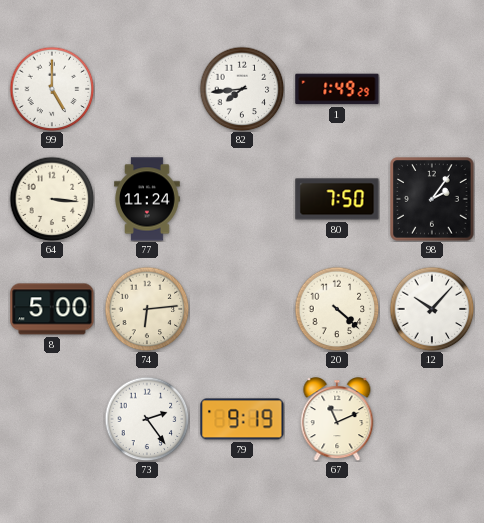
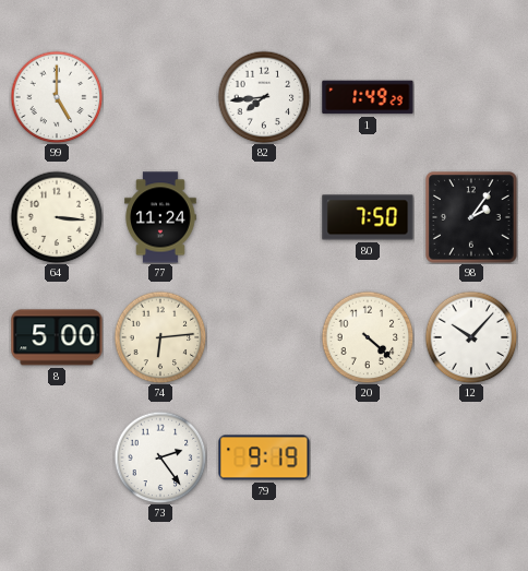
67: 11:11 -> none (337, 419)
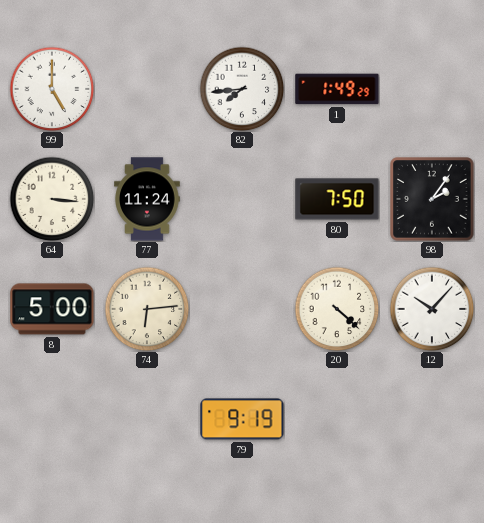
73: 2:24 -> none (160, 457)
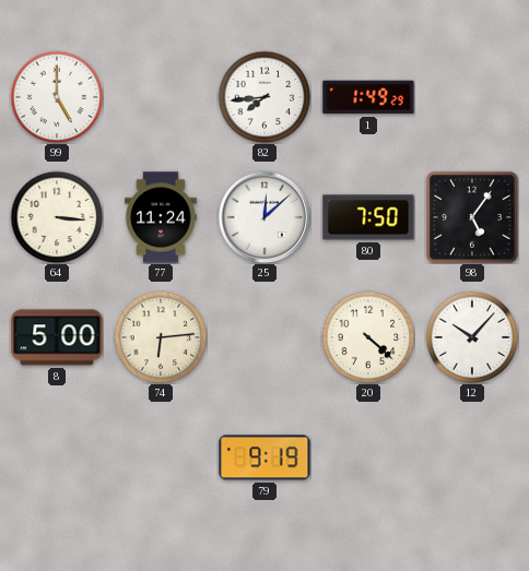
25: none -> 12:08 (264, 217)
98: 2:06 -> 5:06 (472, 217)
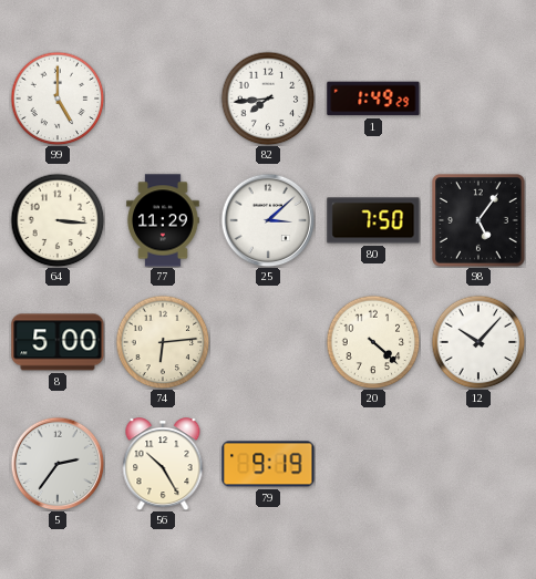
77: 11:24 -> 11:29 (163, 220)
25: 12:08 -> 3:08 (268, 220)
5: none -> 2:36 (58, 464)
56: none -> 10:25 (163, 464)
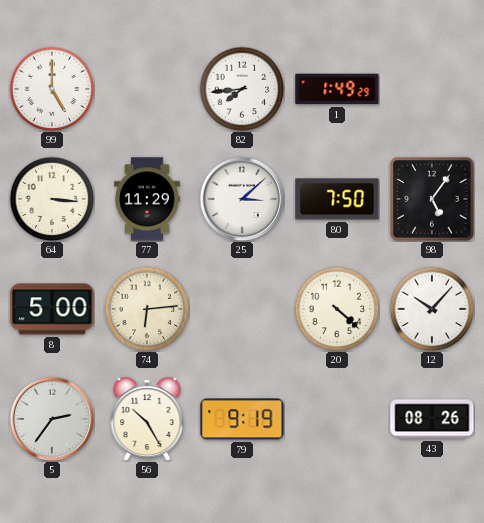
43: none -> 08:26 (432, 419)
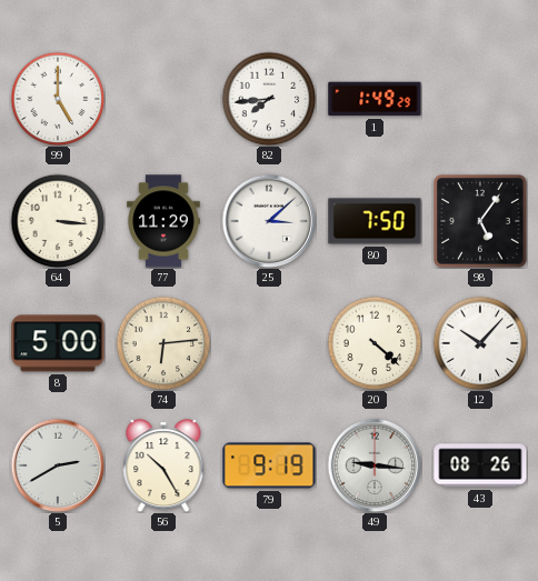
5: 2:36 -> 2:40 (58, 465)
49: none -> 9:16 (375, 465)
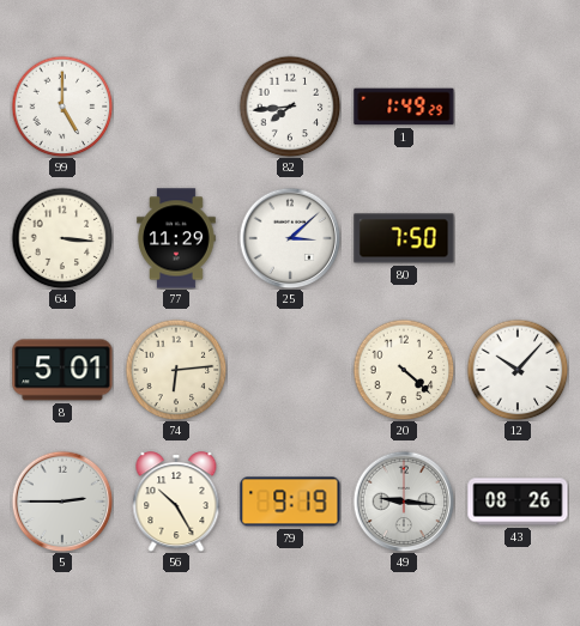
98: 5:06 -> none (480, 221)
8: 5:00 -> 5:01 (62, 370)
5: 2:40 -> 2:45 (62, 502)
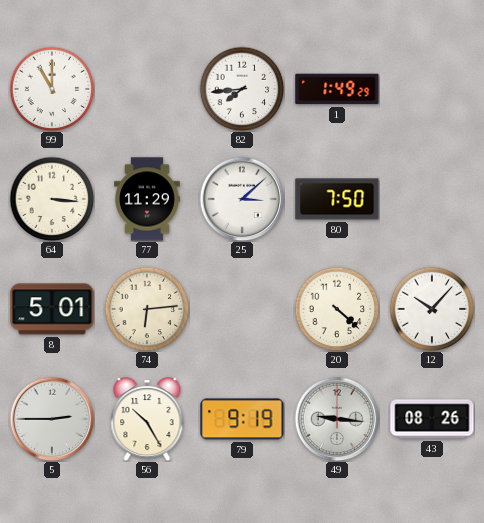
99: 5:00 -> 11:00 (52, 89)
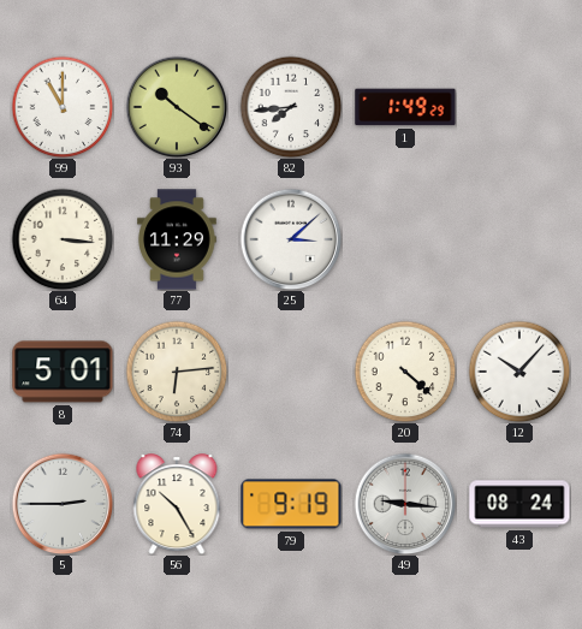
93: none -> 10:21 (177, 107)
80: 7:50 -> none (337, 199)
43: 08:26 -> 08:24 (519, 504)
